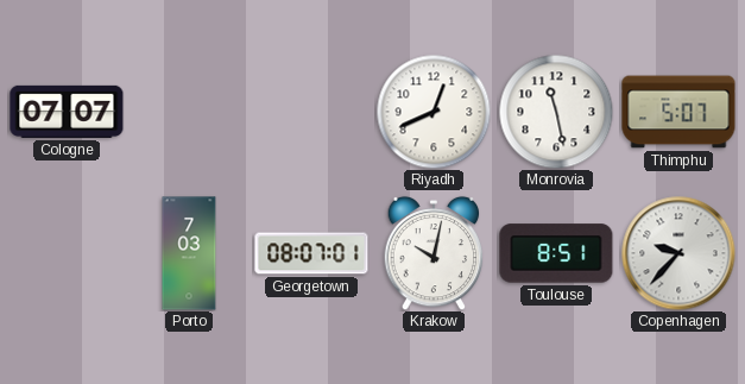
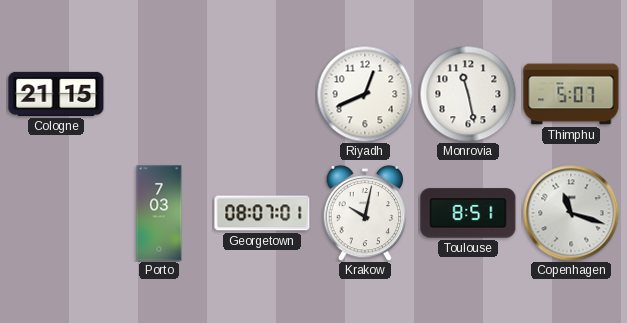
Cologne: 07:07 -> 21:15 (56, 94)
Copenhagen: 9:37 -> 11:18 (571, 213)
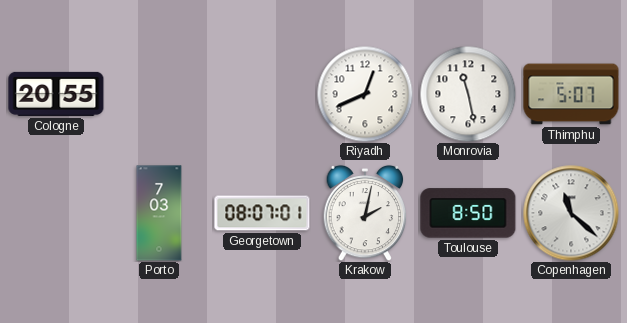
Cologne: 21:15 -> 20:55 (56, 94)
Krakow: 10:02 -> 2:02 (365, 213)
Toulouse: 8:51 -> 8:50 (468, 213)
Copenhagen: 11:18 -> 11:22 (571, 213)
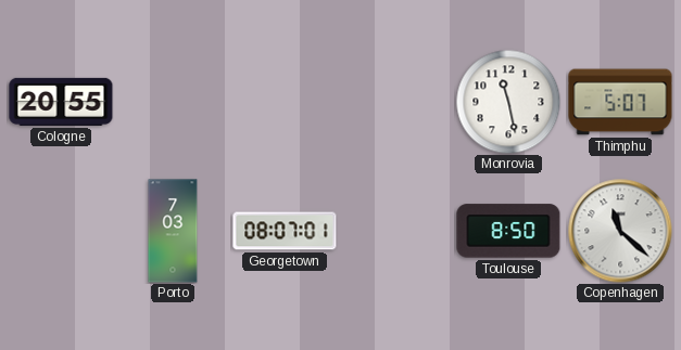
Riyadh: 12:41 -> none (365, 94)
Krakow: 2:02 -> none (365, 213)
